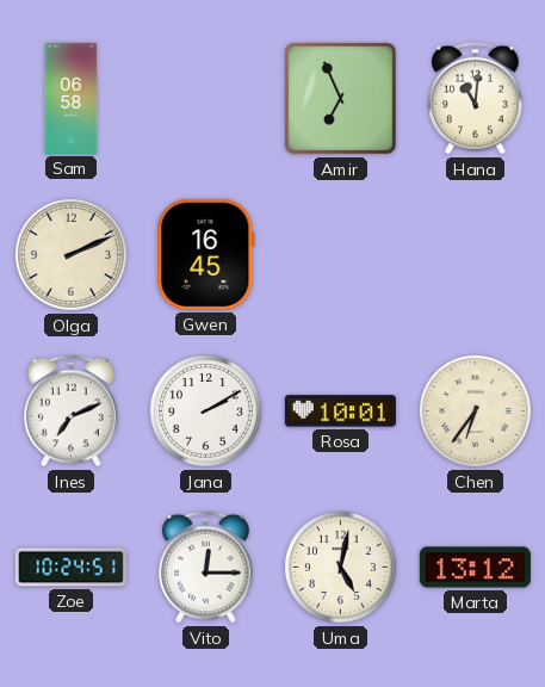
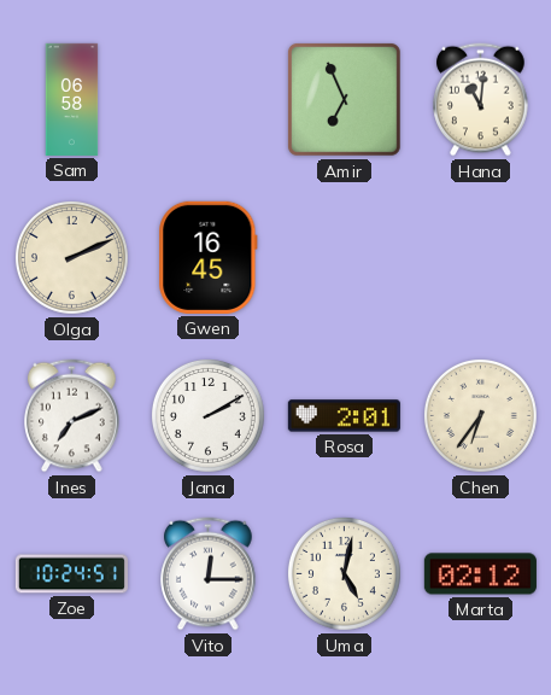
Rosa: 10:01 -> 2:01 (344, 416)
Marta: 13:12 -> 02:12 (480, 574)
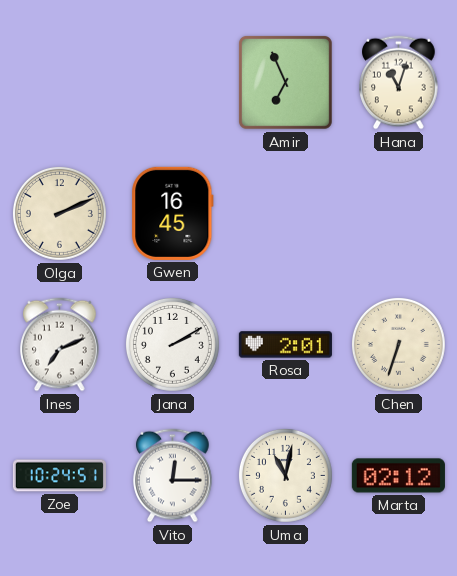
Sam: 06:58 -> none (72, 99)
Hana: 11:01 -> 11:03 (399, 83)
Chen: 6:36 -> 6:33 (398, 344)
Uma: 5:02 -> 11:02 (285, 475)
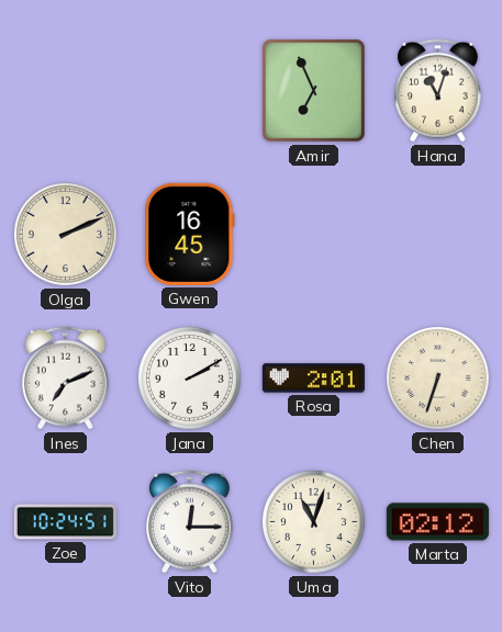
Uma: 11:02 -> 11:03 (313, 521)
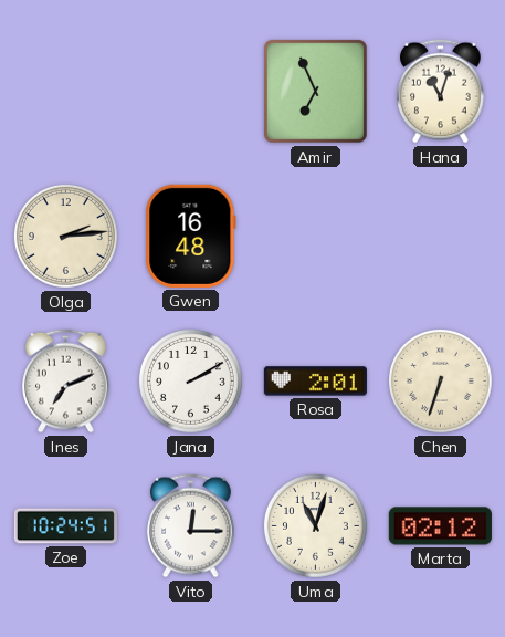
Olga: 2:11 -> 2:14 (65, 236)
Gwen: 16:45 -> 16:48 (191, 236)
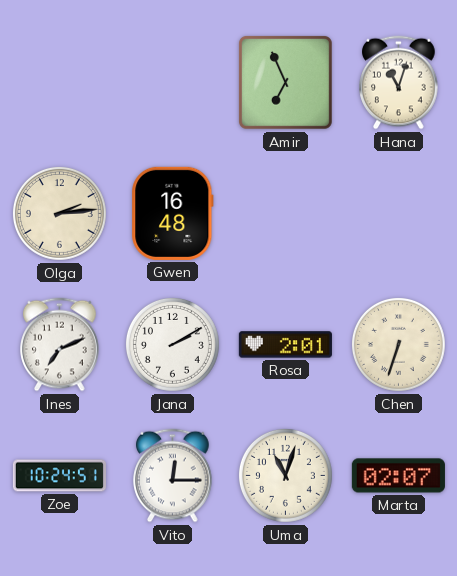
Marta: 02:12 -> 02:07 (398, 476)
